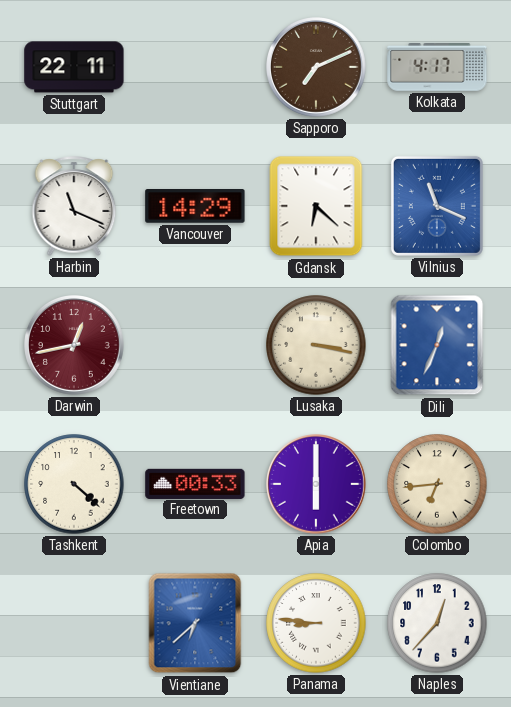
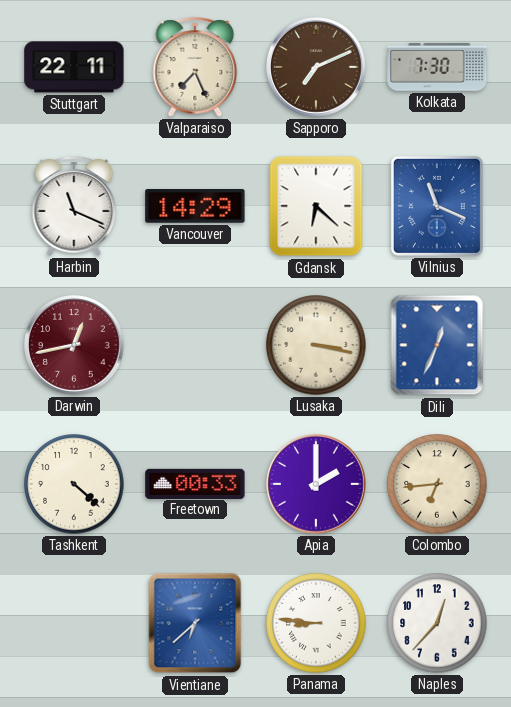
Valparaiso: none -> 7:26 (195, 67)
Kolkata: 4:17 -> 7:30 (437, 67)
Apia: 6:00 -> 2:00 (317, 485)
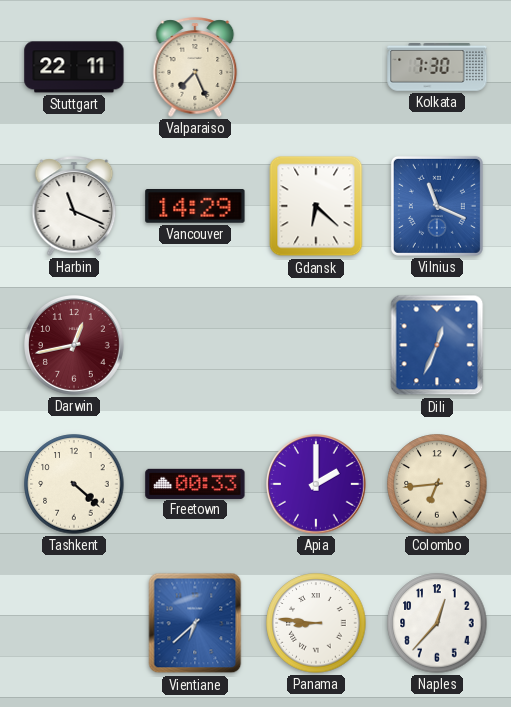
Sapporo: 7:11 -> none (317, 68)
Lusaka: 3:17 -> none (316, 345)
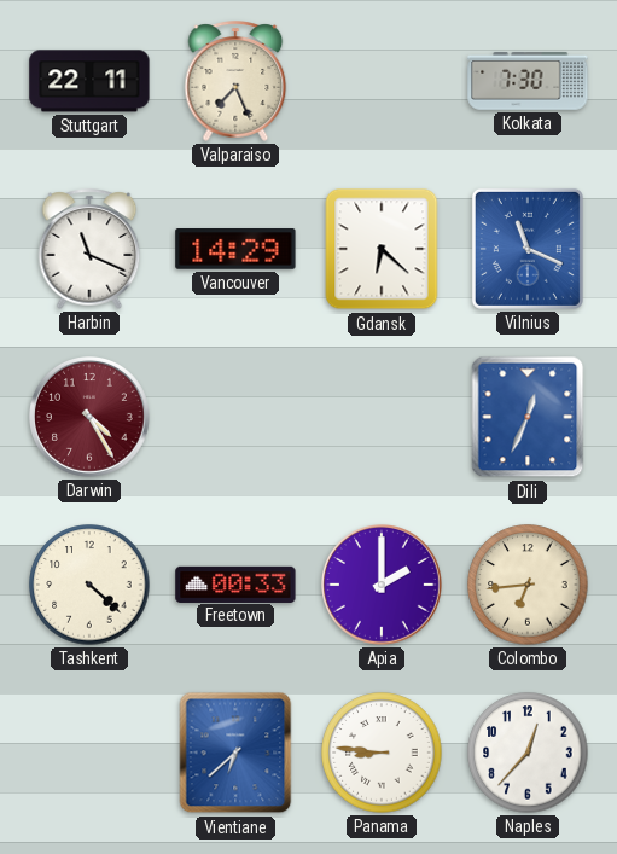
Darwin: 12:43 -> 4:25 (91, 418)
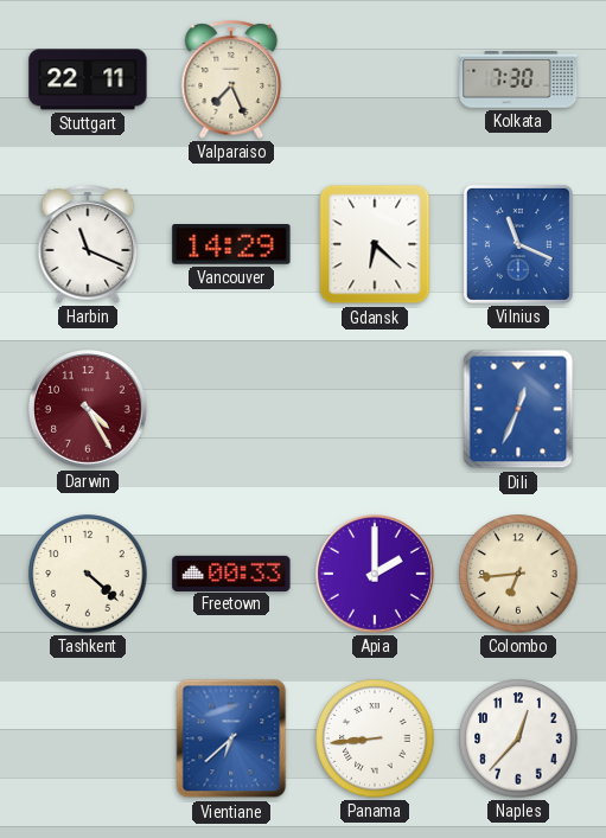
Panama: 8:46 -> 8:44 (375, 738)
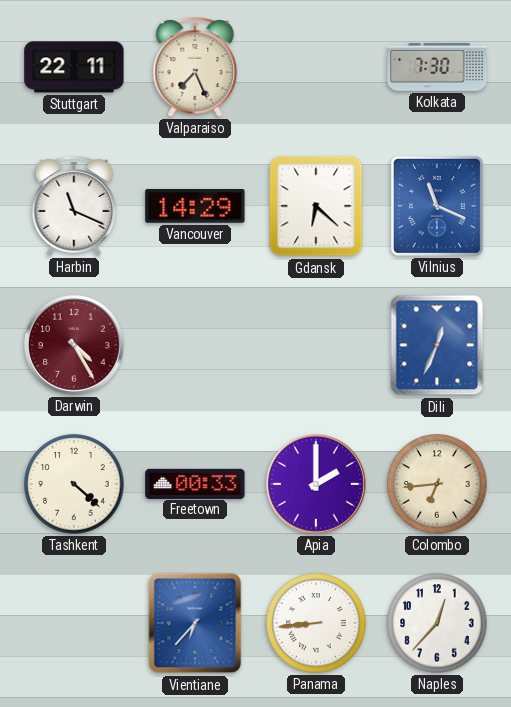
Vientiane: 6:38 -> 6:37 (195, 623)
